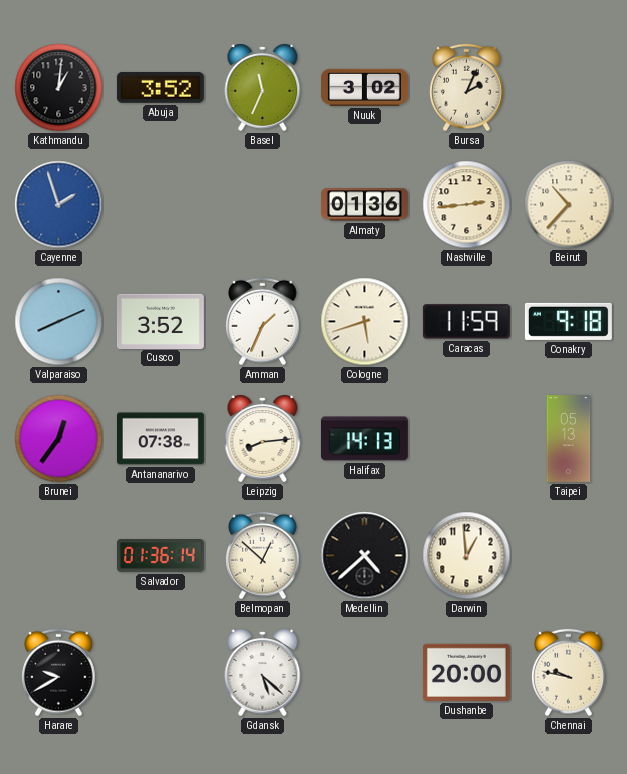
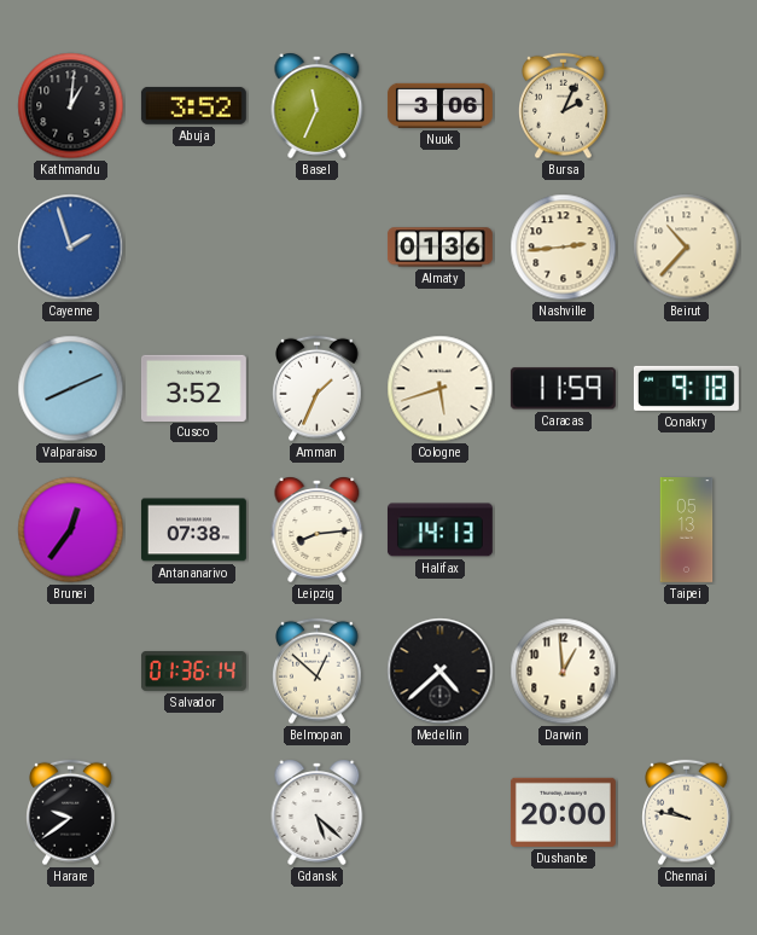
Nuuk: 3:02 -> 3:06 (439, 105)
Harare: 9:40 -> 9:39 (71, 813)
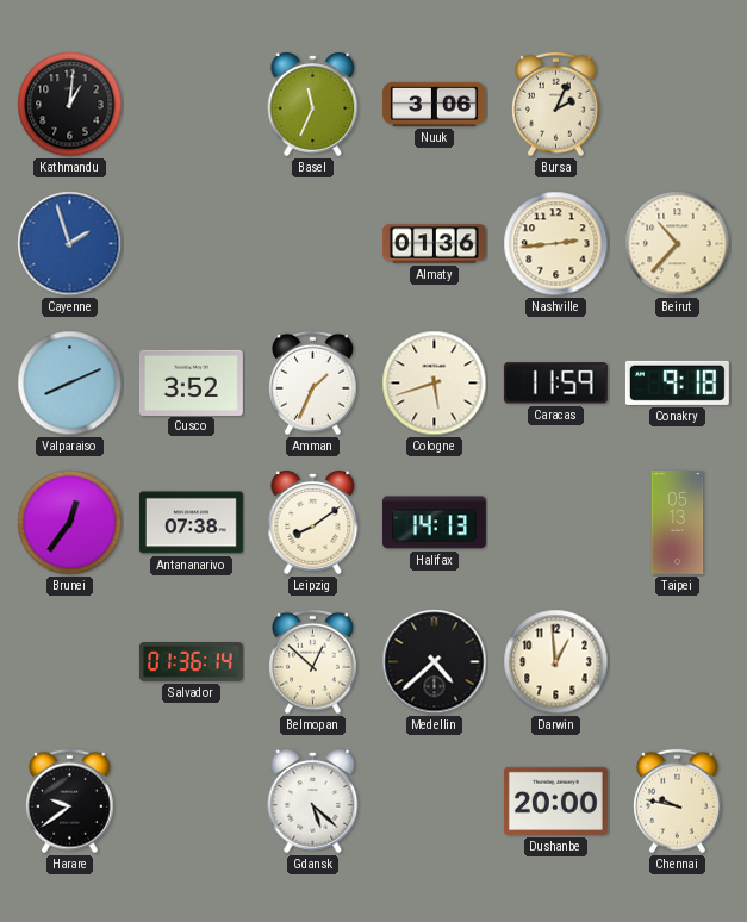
Abuja: 3:52 -> none (193, 105)
Leipzig: 8:14 -> 8:09 (313, 522)
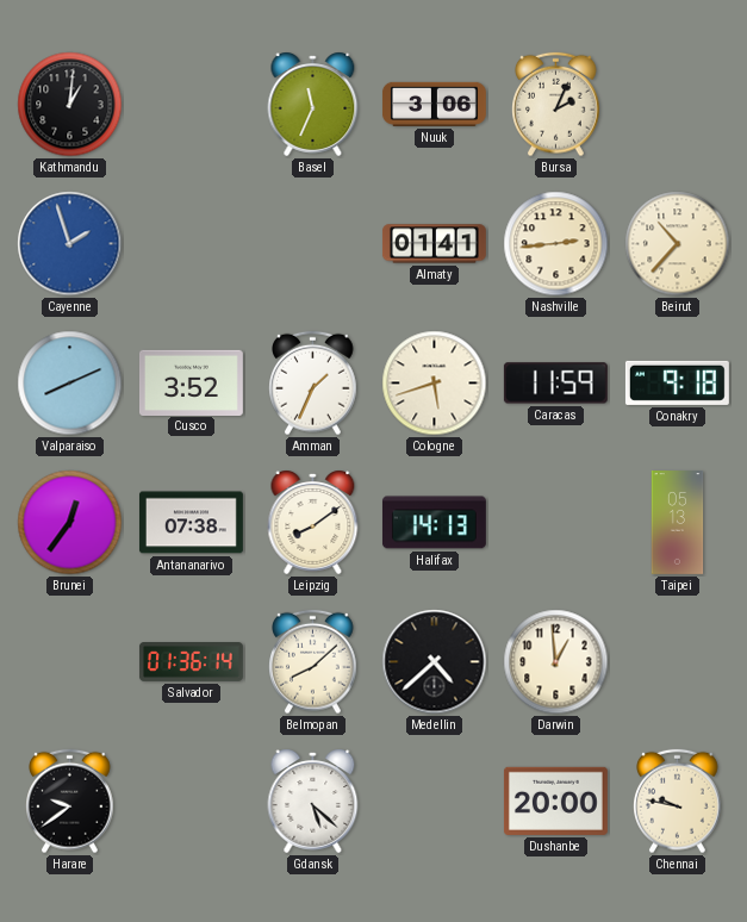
Almaty: 01:36 -> 01:41 (434, 244)
Belmopan: 12:52 -> 8:08 (313, 662)
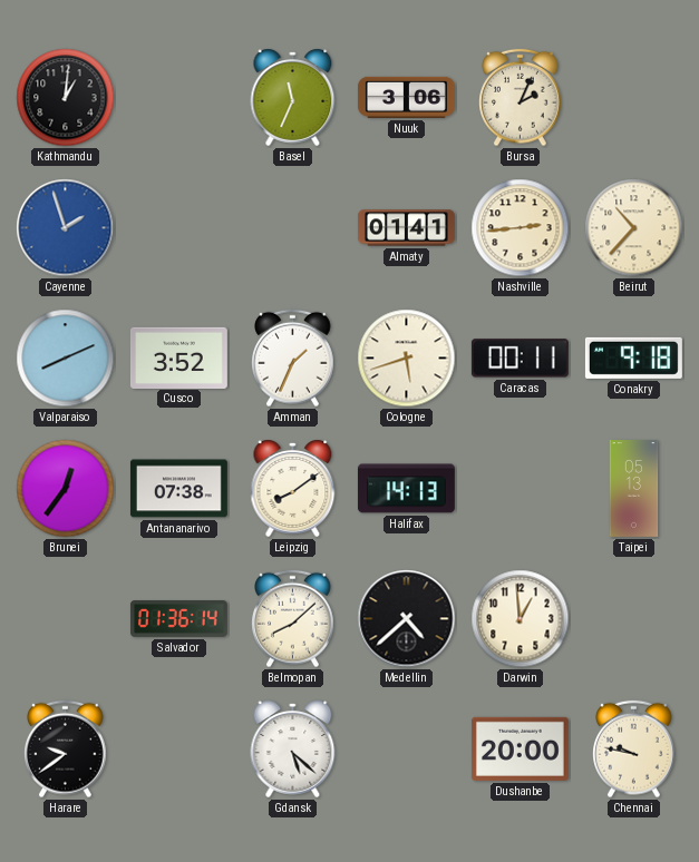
Caracas: 11:59 -> 00:11 (520, 359)
